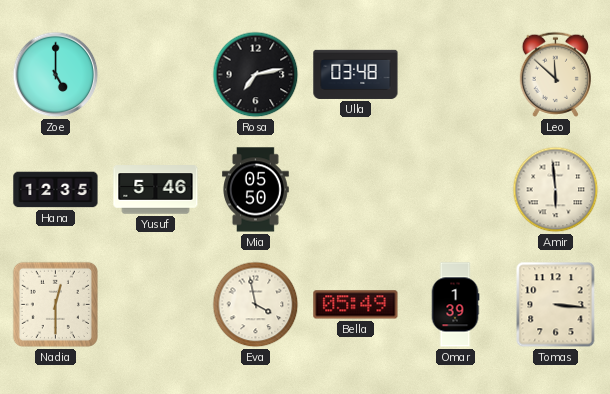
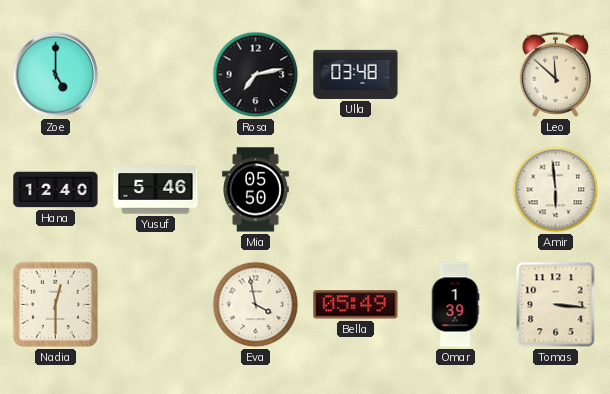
Hana: 12:35 -> 12:40 (56, 190)
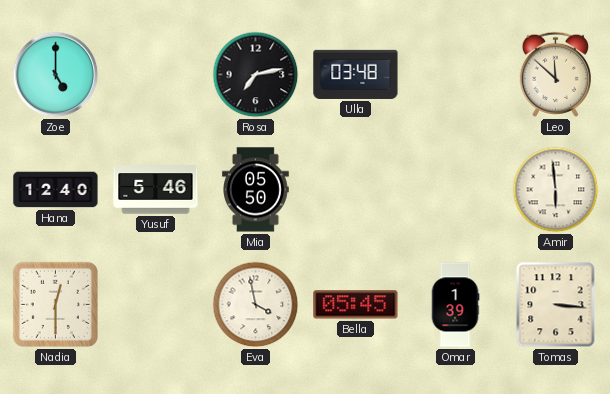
Bella: 05:49 -> 05:45 (356, 305)
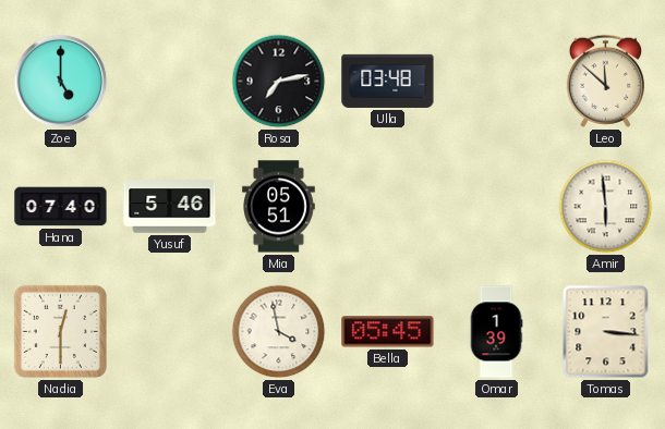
Hana: 12:40 -> 07:40 (61, 207)
Mia: 05:50 -> 05:51 (279, 207)
